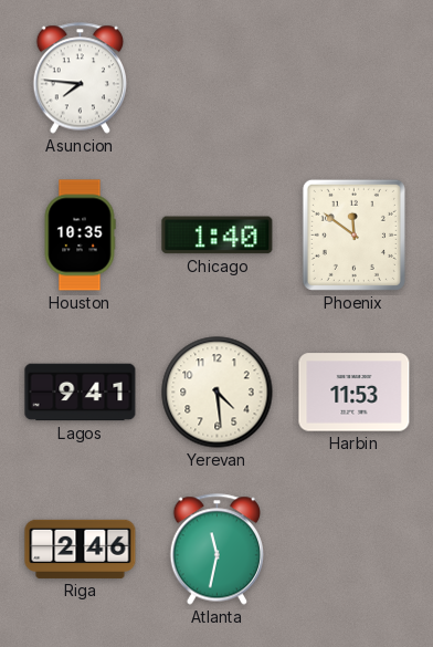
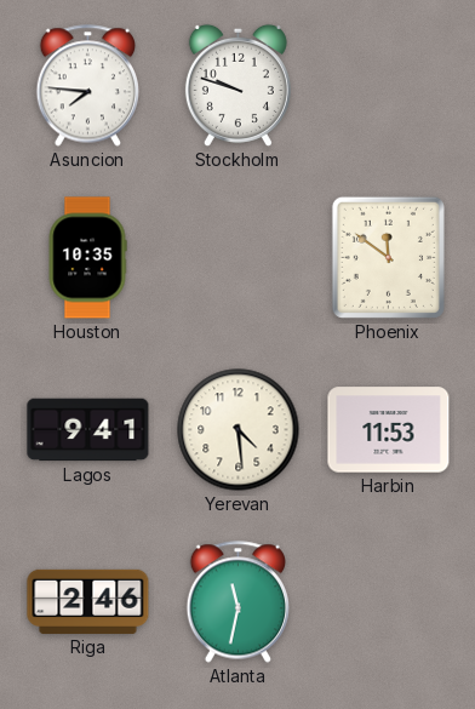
Stockholm: none -> 9:48 (237, 85)
Chicago: 1:40 -> none (218, 236)
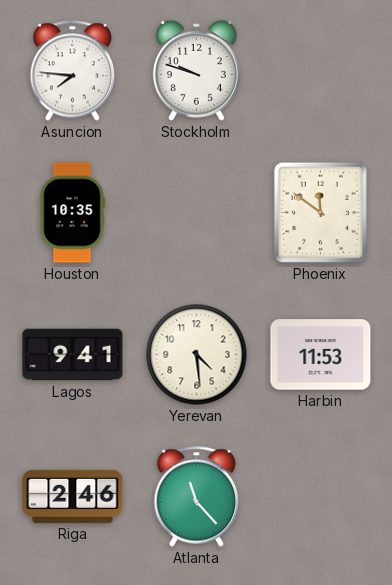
Atlanta: 11:32 -> 11:23 (197, 497)
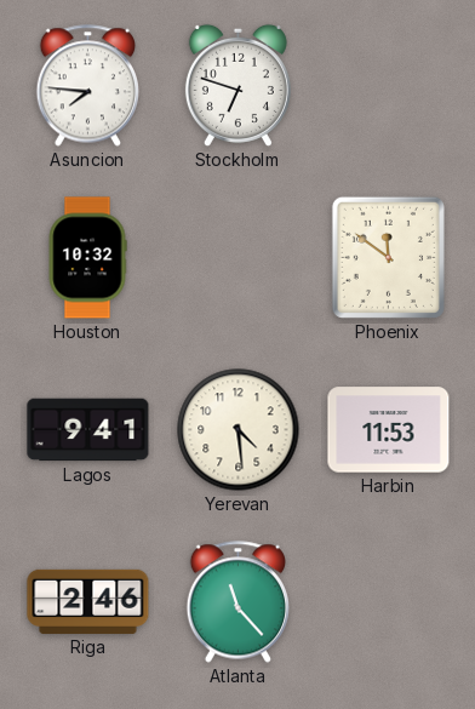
Stockholm: 9:48 -> 6:48 (237, 85)
Houston: 10:35 -> 10:32 (87, 258)
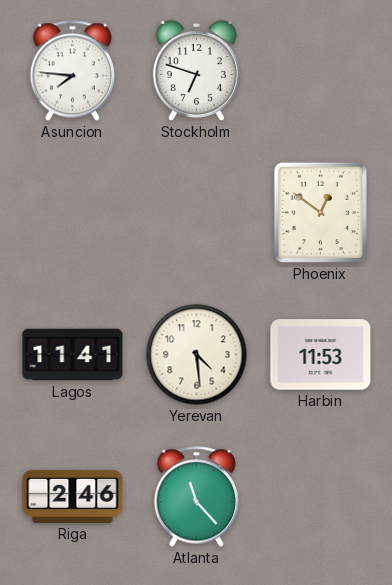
Houston: 10:32 -> none (87, 258)
Phoenix: 11:51 -> 12:51 (320, 212)
Lagos: 9:41 -> 11:41 (73, 355)
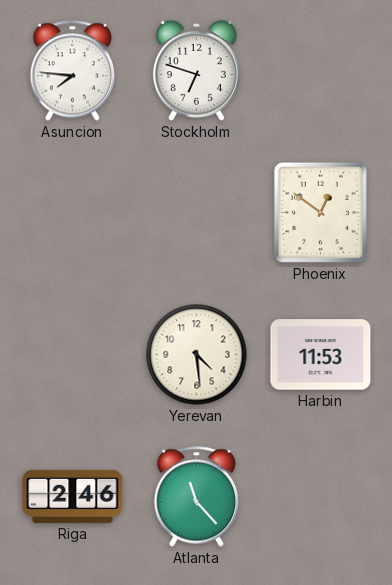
Lagos: 11:41 -> none (73, 355)
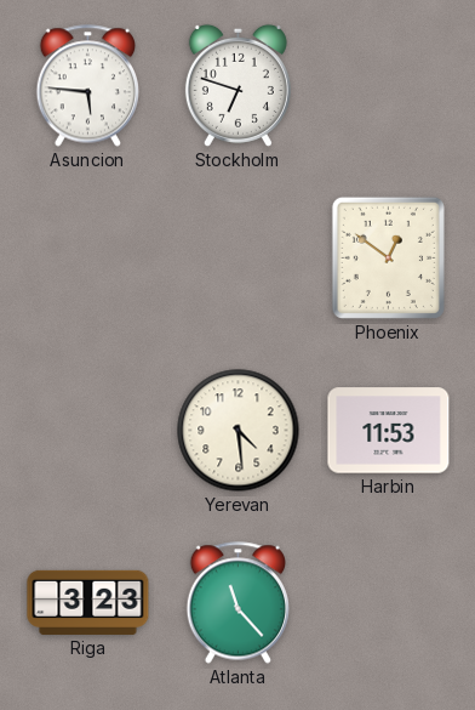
Asuncion: 7:46 -> 5:46 (88, 86)
Riga: 2:46 -> 3:23 (88, 602)
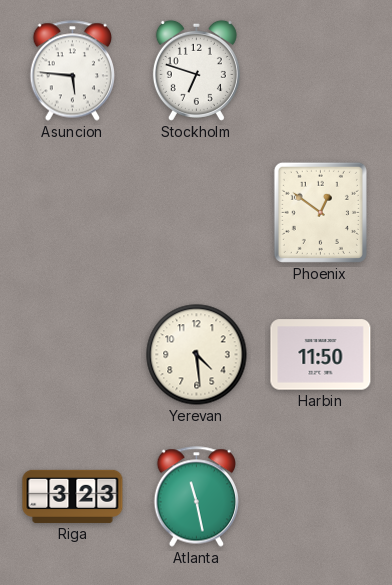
Harbin: 11:53 -> 11:50 (321, 355)
Atlanta: 11:23 -> 11:28 (197, 497)
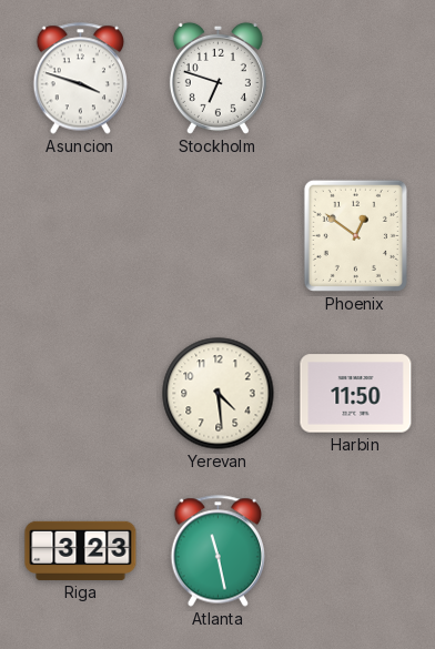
Asuncion: 5:46 -> 3:48 (81, 79)
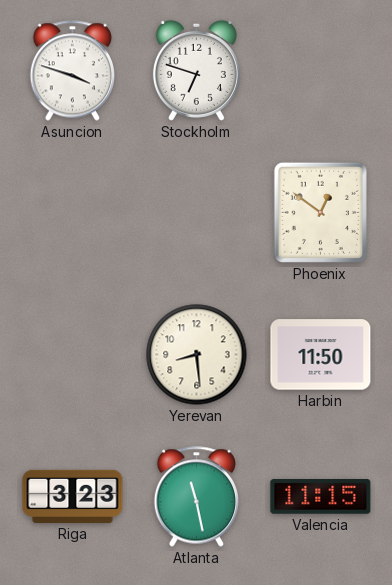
Yerevan: 4:29 -> 8:29 (197, 355)
Valencia: none -> 11:15 (321, 497)
